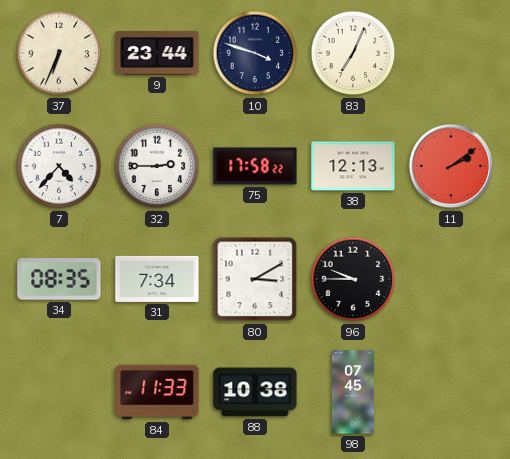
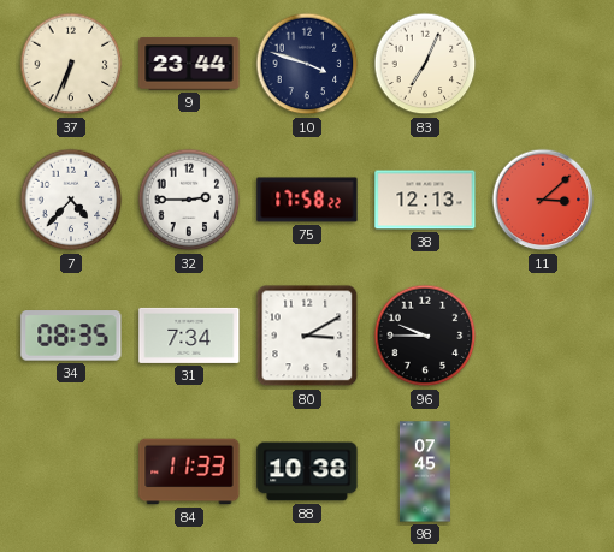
11: 2:09 -> 3:08 (543, 200)
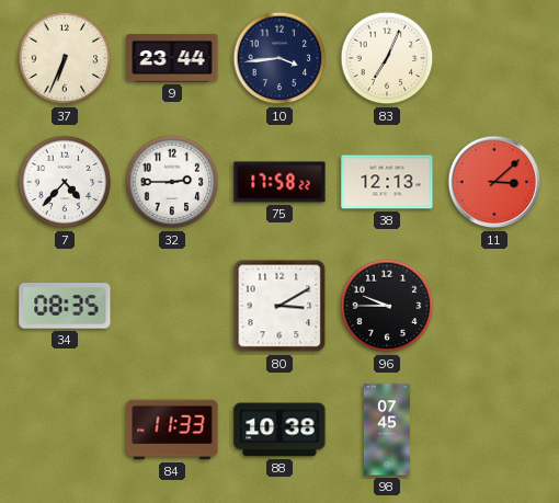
10: 3:48 -> 3:44 (279, 58)
31: 7:34 -> none (189, 336)
